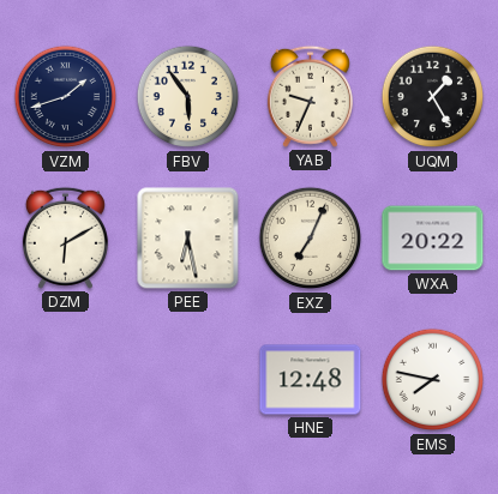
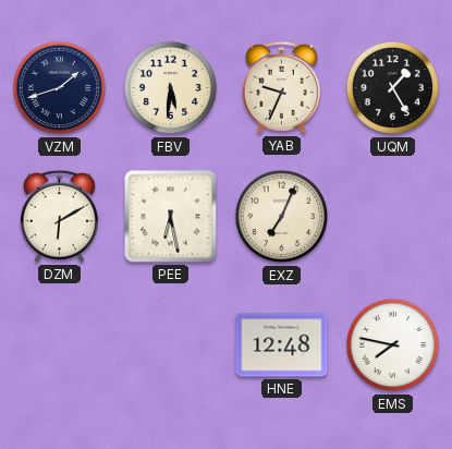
FBV: 5:54 -> 5:31 (171, 88)
WXA: 20:22 -> none (433, 239)
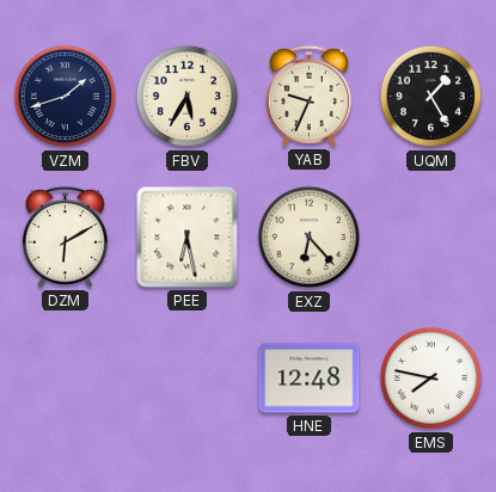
FBV: 5:31 -> 5:35 (188, 97)
EXZ: 7:04 -> 6:23 (310, 238)
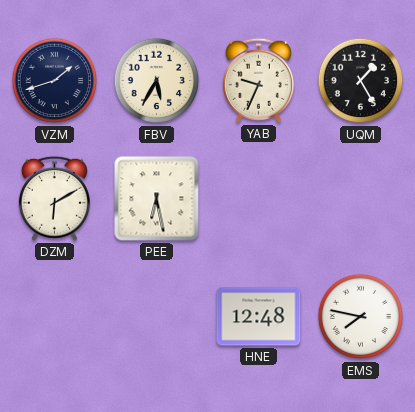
EXZ: 6:23 -> none (310, 238)
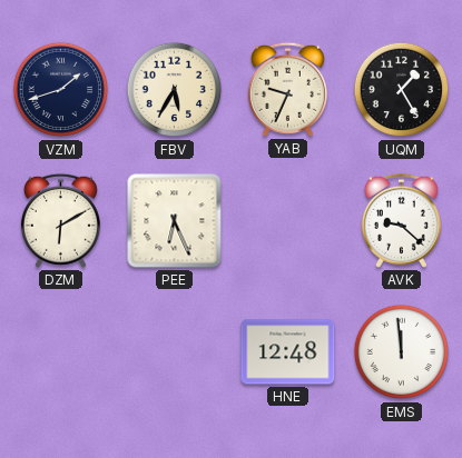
PEE: 6:28 -> 6:26 (175, 221)
AVK: none -> 9:22 (401, 220)
EMS: 7:47 -> 11:59 (402, 352)
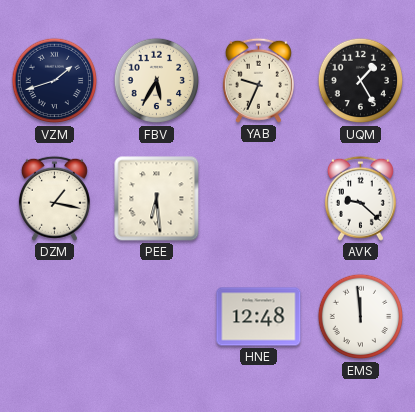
DZM: 6:10 -> 1:17 (54, 198)
PEE: 6:26 -> 6:29 (157, 199)
